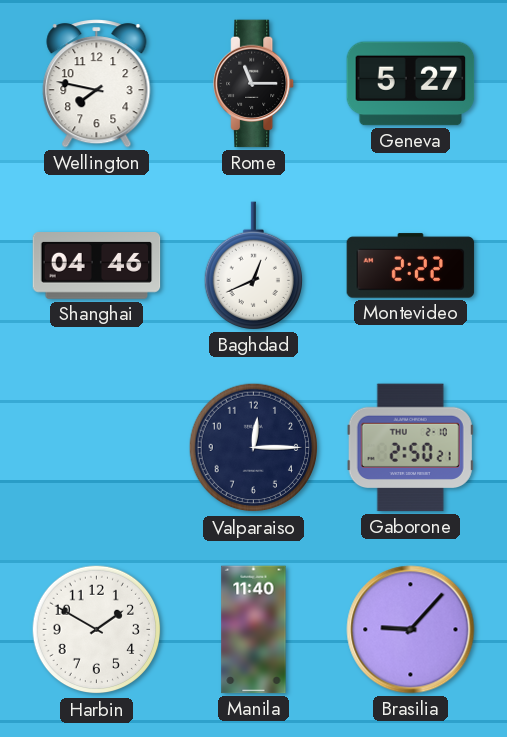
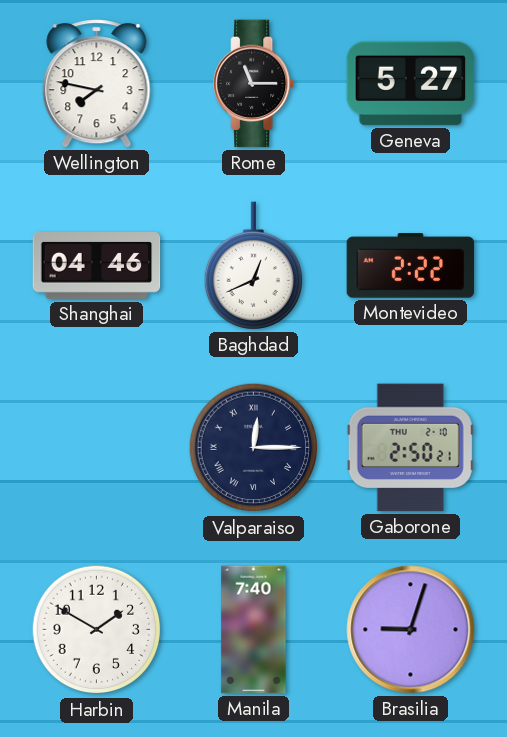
Valparaiso numerals: Arabic -> Roman (254, 448)
Manila: 11:40 -> 7:40 (254, 630)
Brasilia: 9:07 -> 9:03 (411, 630)
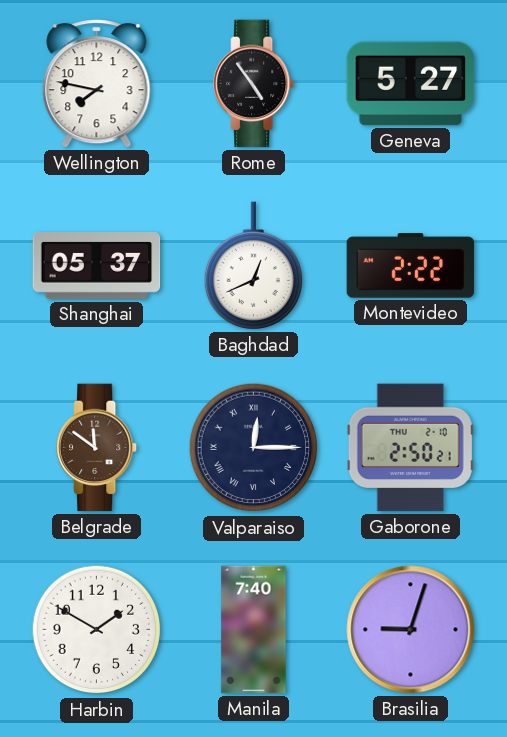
Rome: 11:15 -> 4:54 (255, 84)
Shanghai: 04:46 -> 05:37 (97, 266)
Belgrade: none -> 11:51 (98, 448)
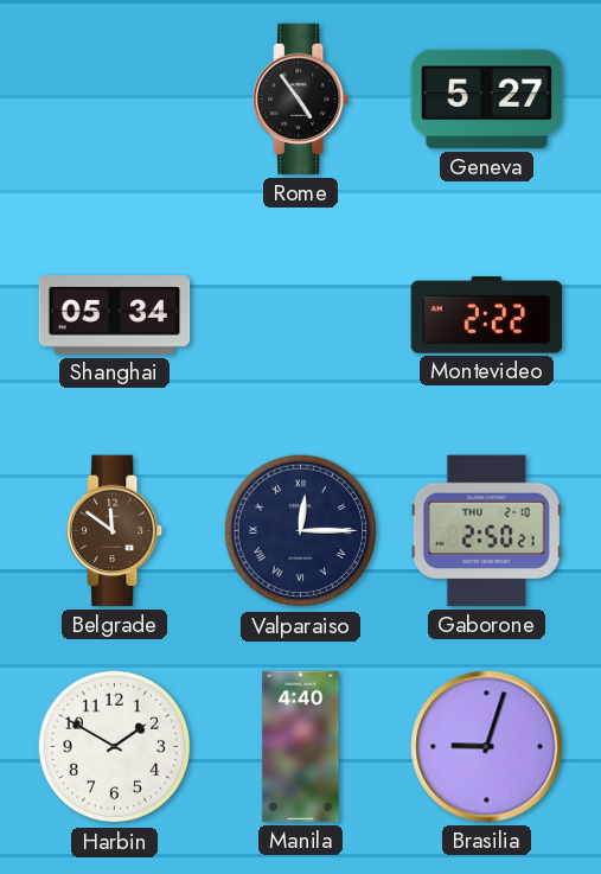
Wellington: 7:47 -> none (97, 84)
Shanghai: 05:37 -> 05:34 (115, 315)
Baghdad: 12:41 -> none (253, 266)
Manila: 7:40 -> 4:40 (301, 747)
